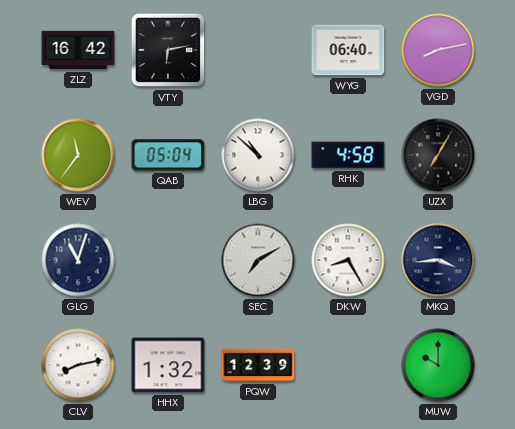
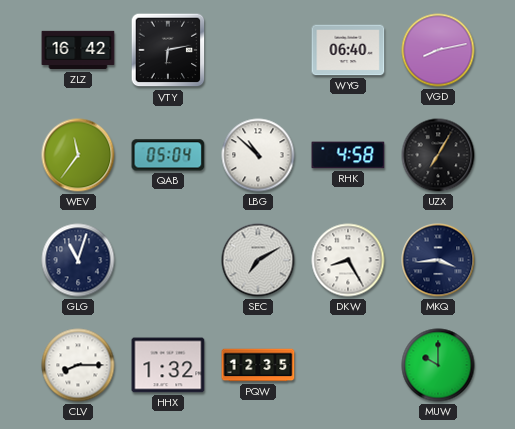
CLV: 8:13 -> 8:15 (78, 365)
PQW: 12:39 -> 12:35 (258, 365)
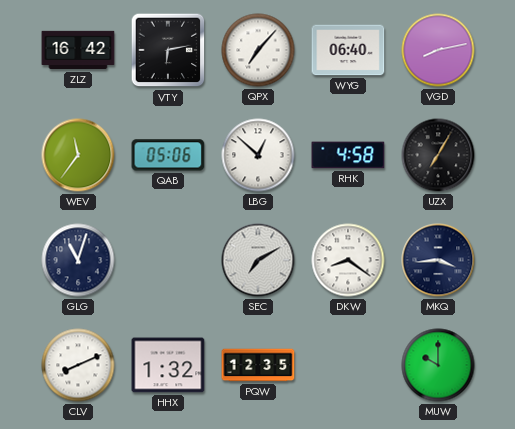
QPX: none -> 7:07 (258, 50)
QAB: 05:04 -> 05:06 (168, 155)
LBG: 10:52 -> 12:52 (258, 155)
DKW: 8:25 -> 8:21 (348, 260)
CLV: 8:15 -> 8:11 (78, 365)
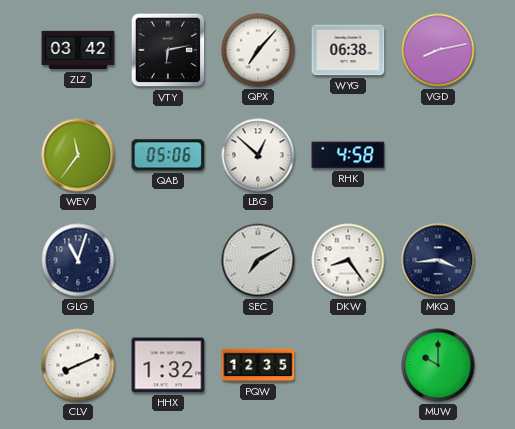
ZLZ: 16:42 -> 03:42 (78, 50)
WYG: 06:40 -> 06:38 (348, 50)
UZX: 7:05 -> none (438, 155)
DKW: 8:21 -> 8:24 (348, 260)
